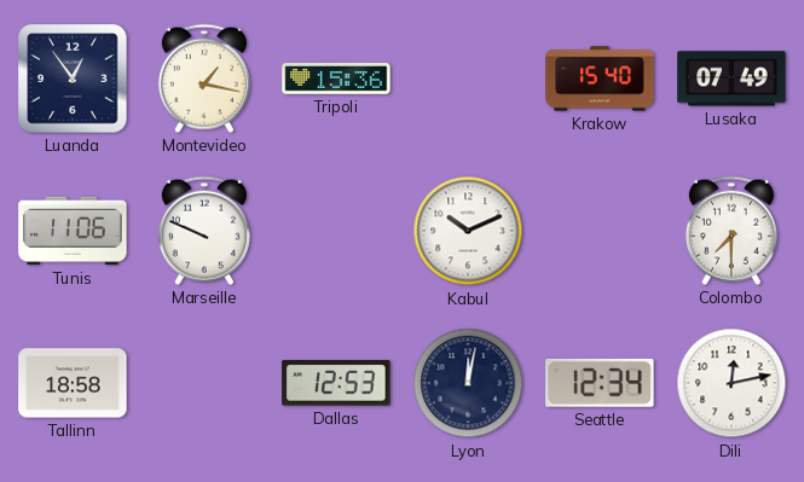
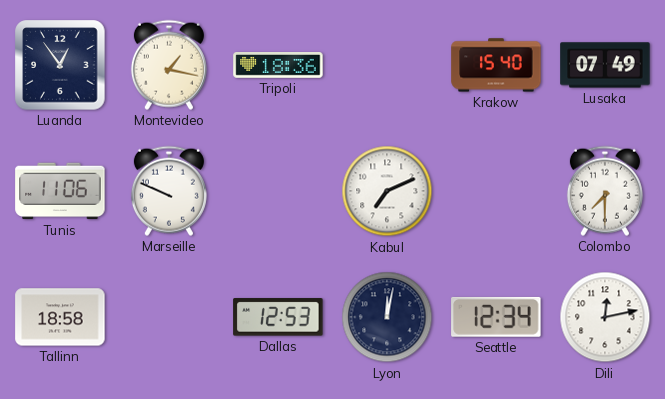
Tripoli: 15:36 -> 18:36 (278, 66)
Kabul: 10:11 -> 7:11 (387, 191)
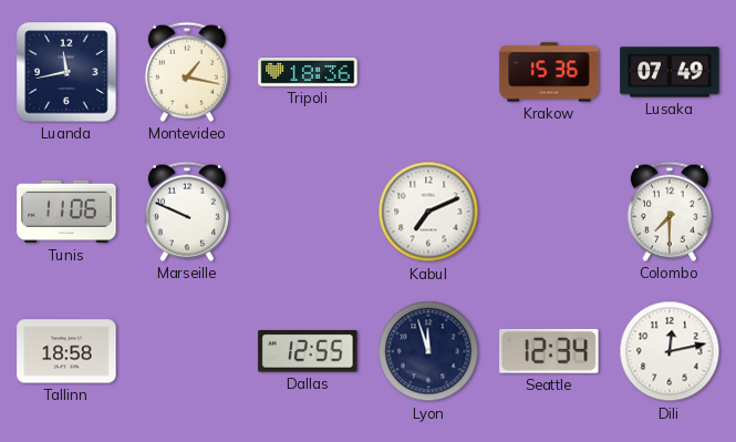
Luanda: 12:54 -> 11:43 (66, 72)
Krakow: 15:40 -> 15:36 (549, 72)
Dallas: 12:53 -> 12:55 (308, 351)
Lyon: 12:02 -> 11:57 (428, 351)
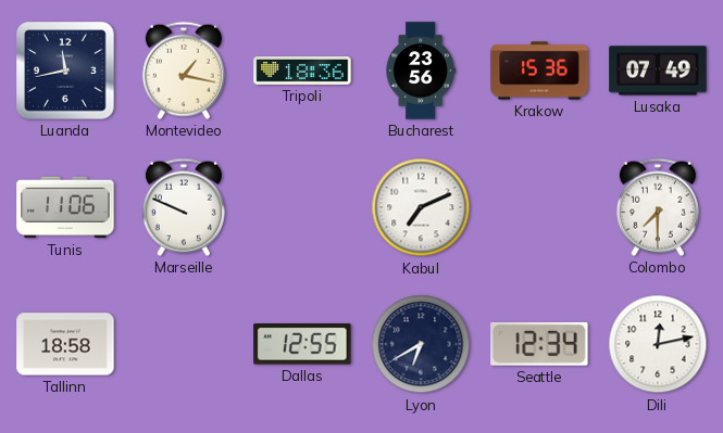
Bucharest: none -> 23:56 (421, 71)
Lyon: 11:57 -> 6:40 (421, 344)
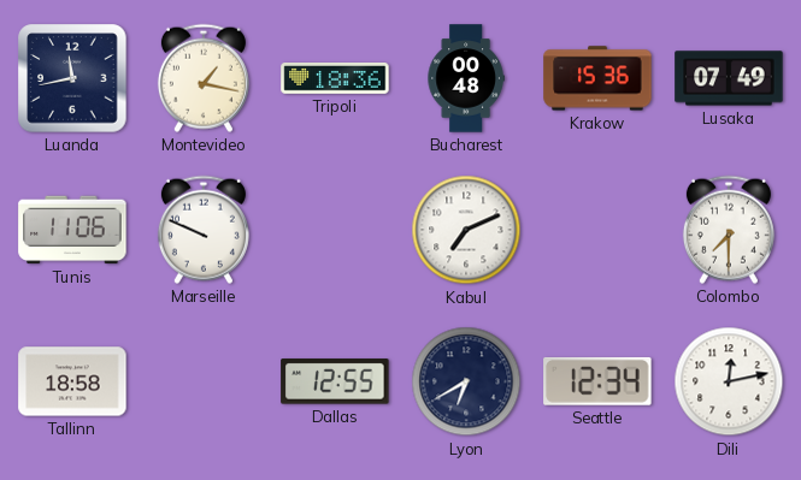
Bucharest: 23:56 -> 00:48 (466, 78)
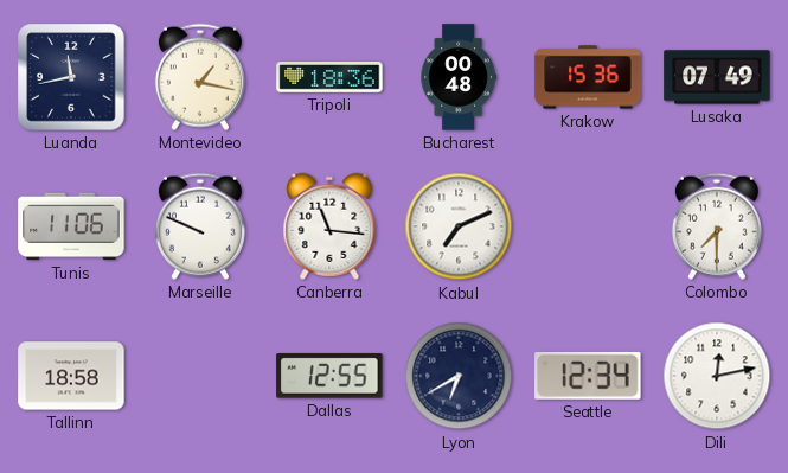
Canberra: none -> 11:16 (329, 226)
